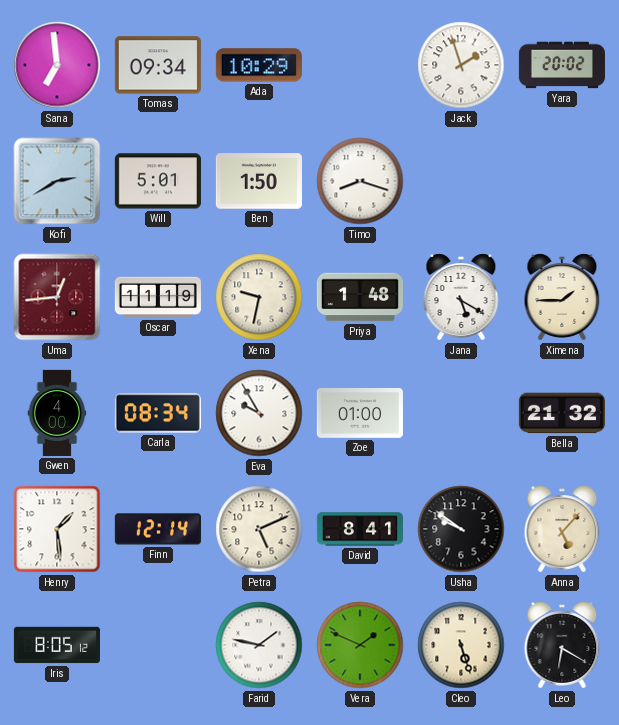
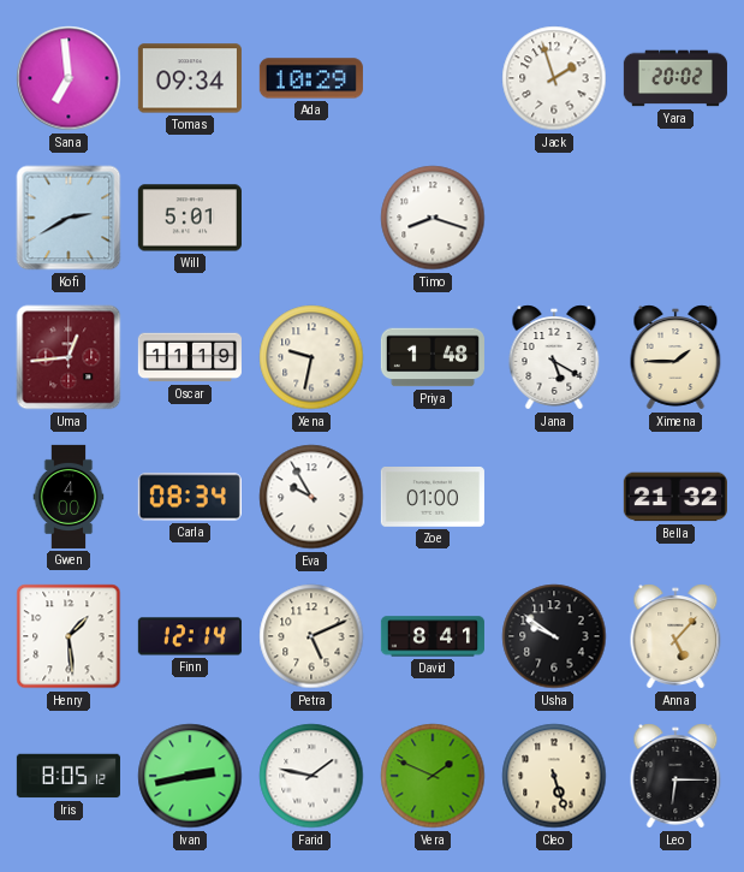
Ben: 1:50 -> none (259, 181)
Ivan: none -> 2:43 (190, 776)
Leo: 6:20 -> 6:15 (675, 776)
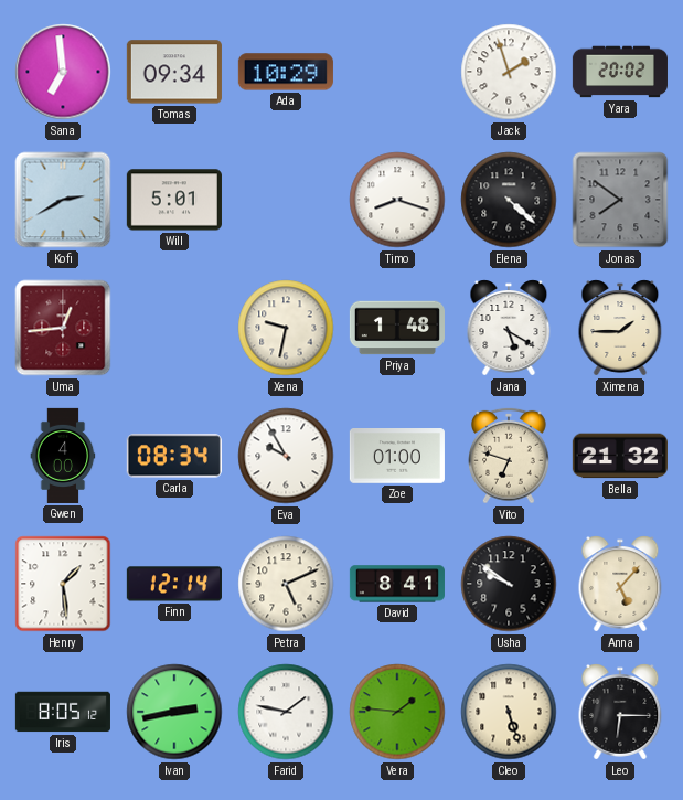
Elena: none -> 4:22 (509, 200)
Jonas: none -> 7:51 (620, 200)
Oscar: 11:19 -> none (190, 357)
Vito: none -> 6:48 (510, 456)
Vera: 1:49 -> 1:46 (397, 712)
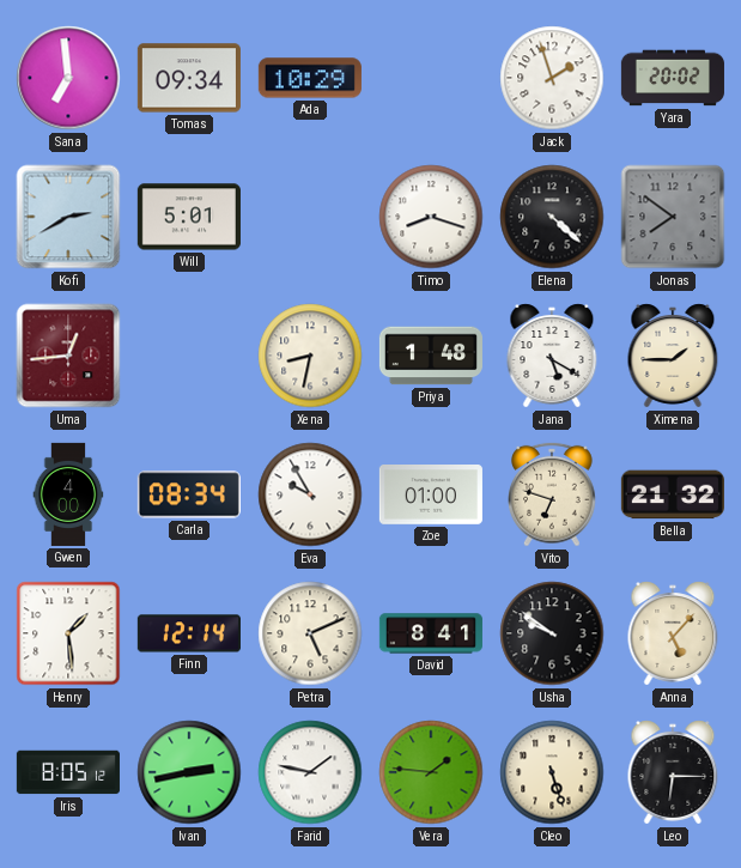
Xena: 9:32 -> 8:32 (310, 356)
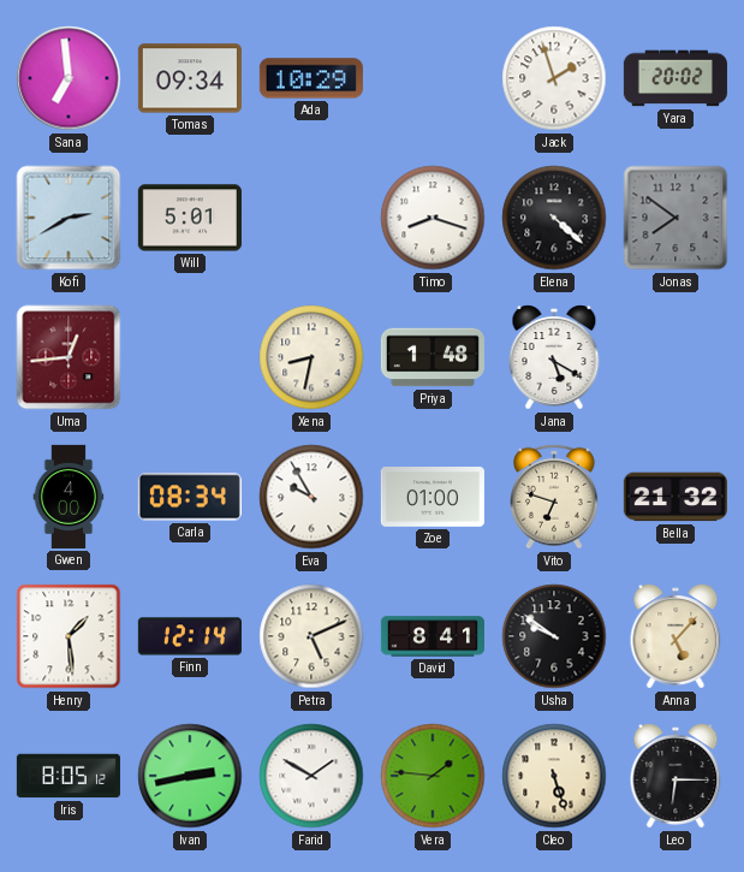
Ximena: 1:45 -> none (673, 356)
Farid: 1:47 -> 1:50 (311, 776)
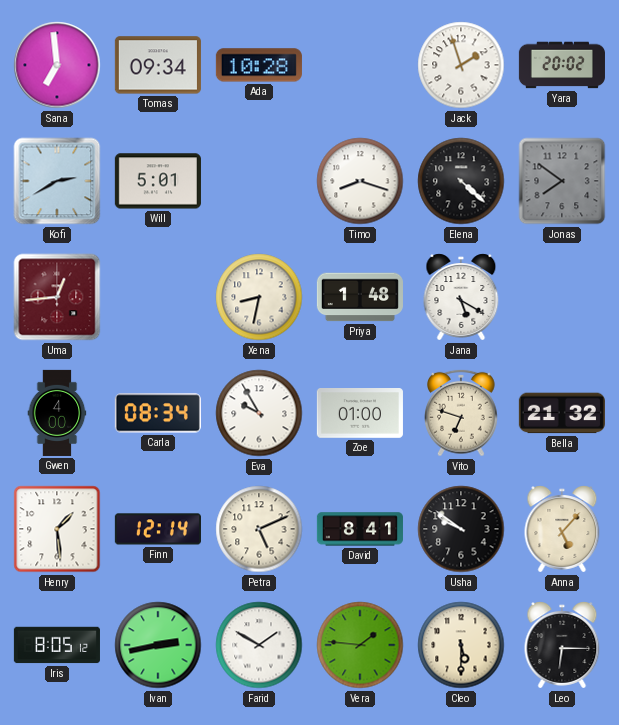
Ada: 10:29 -> 10:28 (259, 65)
Cleo: 5:27 -> 5:30 (461, 645)
